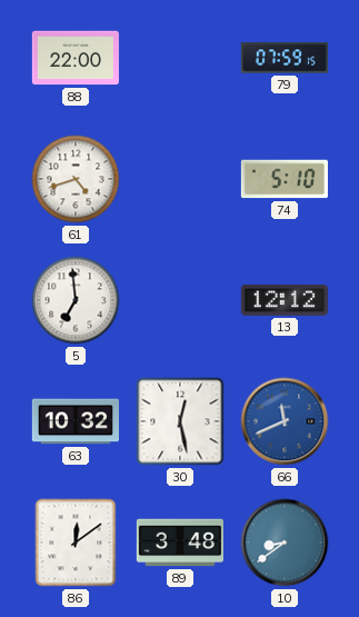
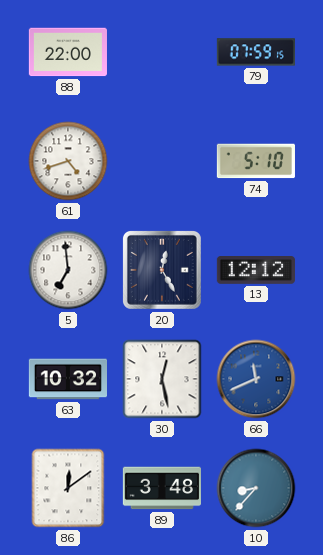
20: none -> 12:25 (162, 270)
10: 8:39 -> 8:37 (256, 488)
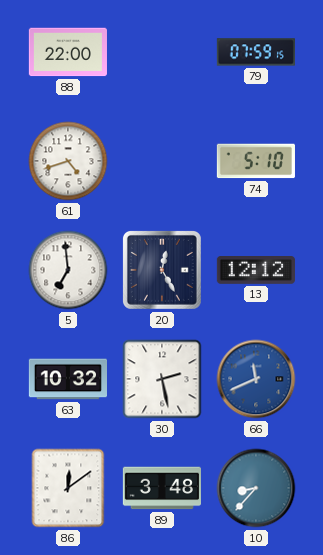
30: 12:28 -> 2:28 (162, 379)
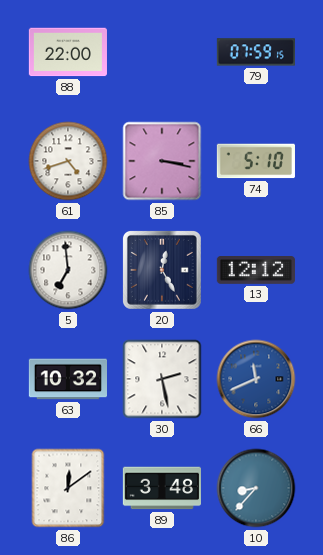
85: none -> 3:17 (162, 161)
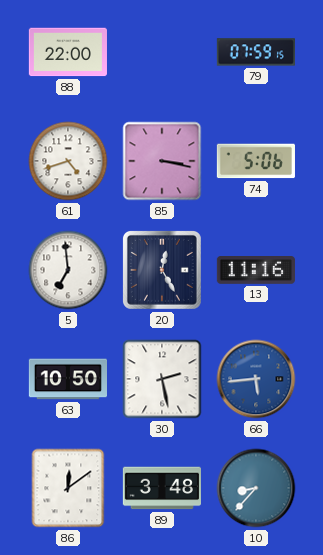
74: 5:10 -> 5:06 (256, 161)
13: 12:12 -> 11:16 (256, 271)
63: 10:32 -> 10:50 (67, 379)
66: 11:41 -> 5:44 (256, 379)
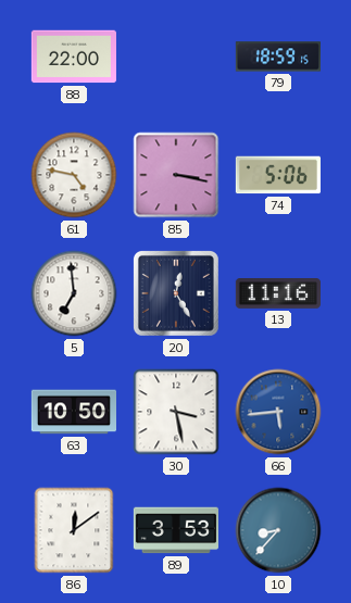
79: 07:59 -> 18:59 (278, 56)
61: 4:42 -> 4:47 (74, 175)
30: 2:28 -> 3:28 (176, 412)
89: 3:48 -> 3:53 (176, 530)
